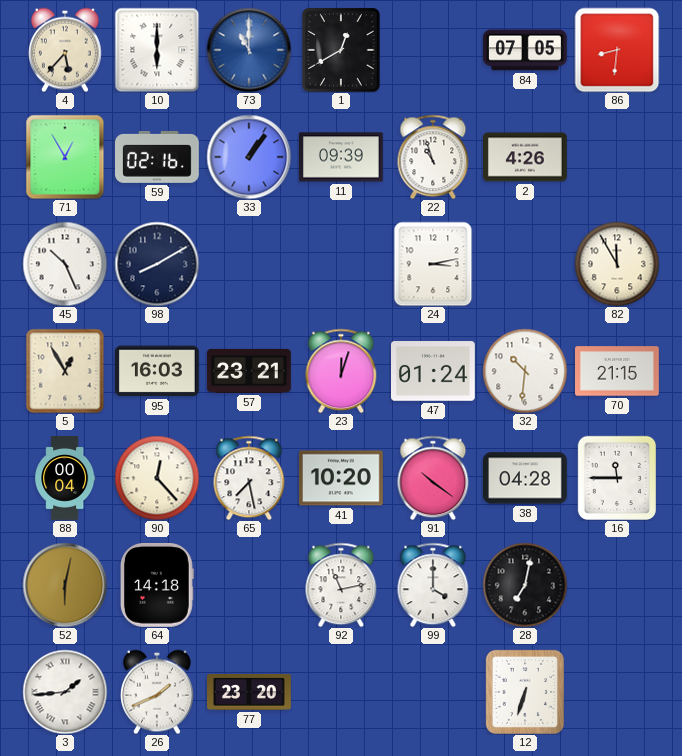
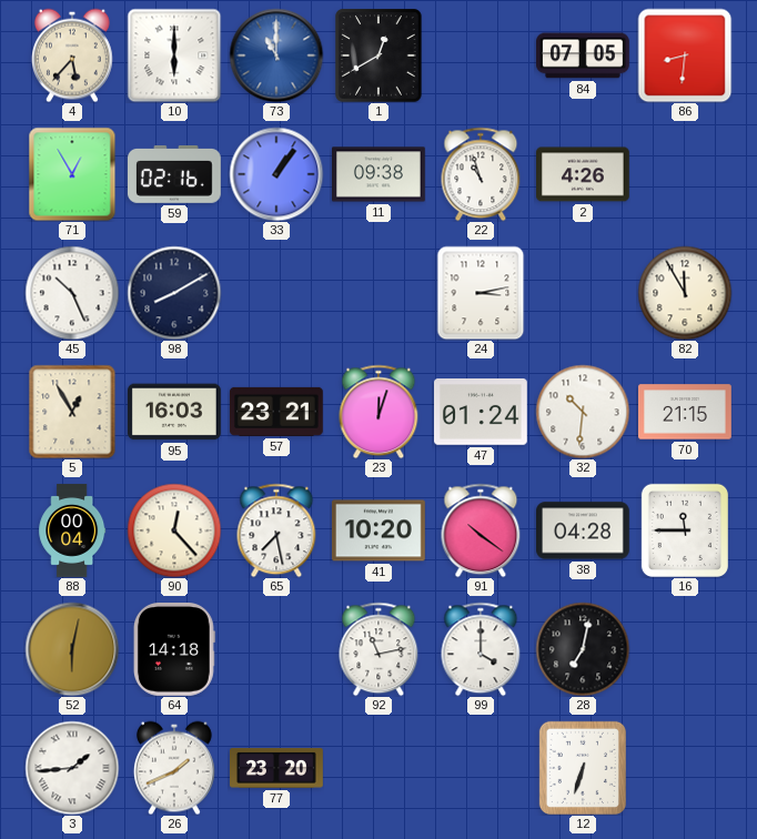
11: 09:39 -> 09:38 (380, 174)
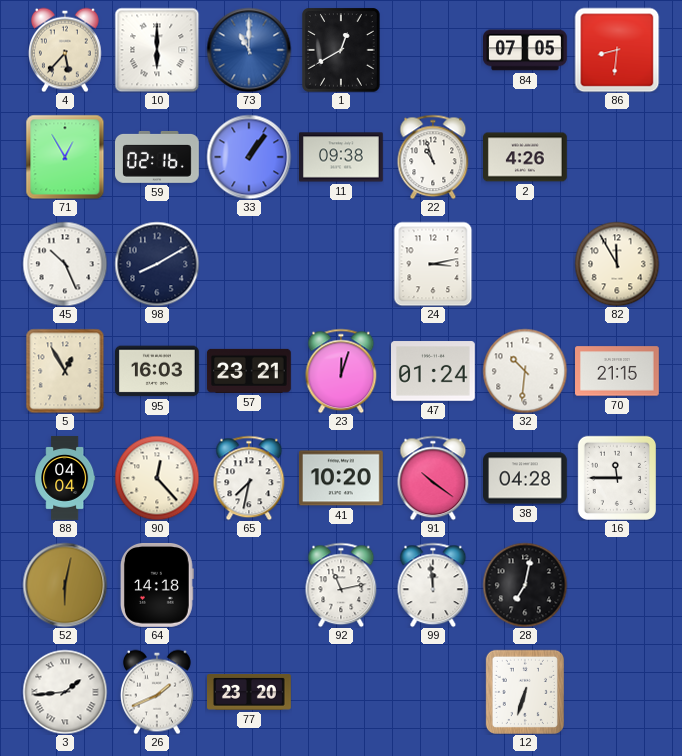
88: 00:04 -> 04:04 (65, 478)
65: 7:28 -> 7:32 (249, 478)
99: 4:00 -> 11:59 (433, 585)
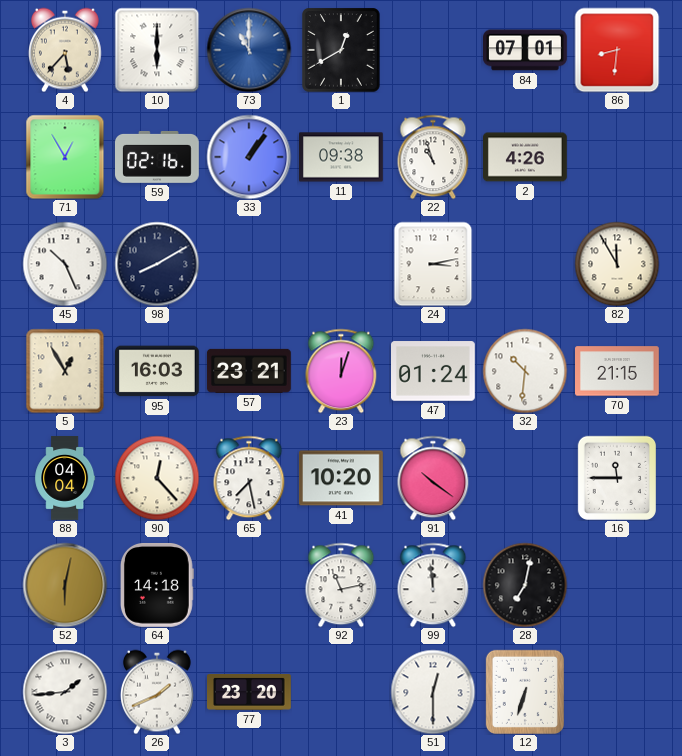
84: 07:05 -> 07:01 (526, 50)
65: 7:32 -> 7:28 (249, 478)
38: 04:28 -> none (526, 478)
51: none -> 12:30 (433, 692)
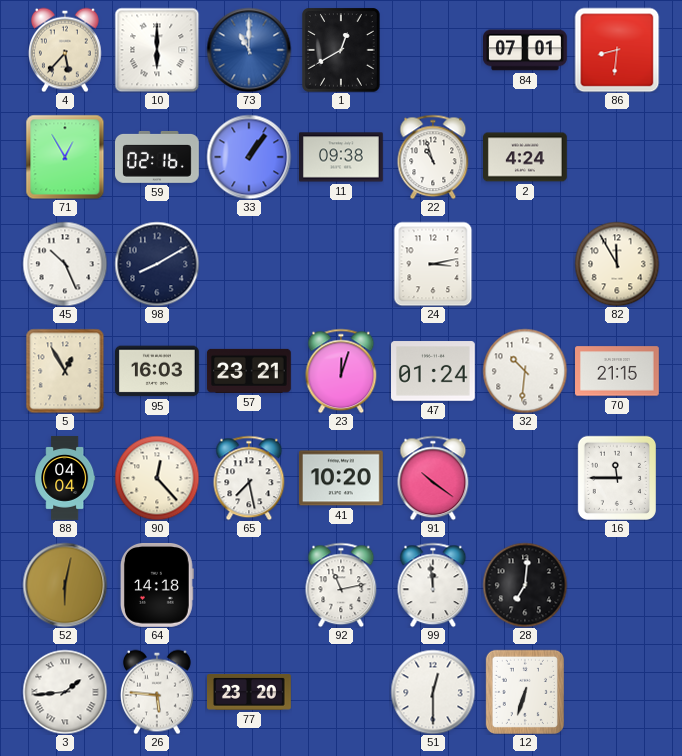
2: 4:26 -> 4:24 (526, 157)
28: 7:02 -> 7:01 (525, 585)
26: 1:41 -> 5:46 (157, 692)
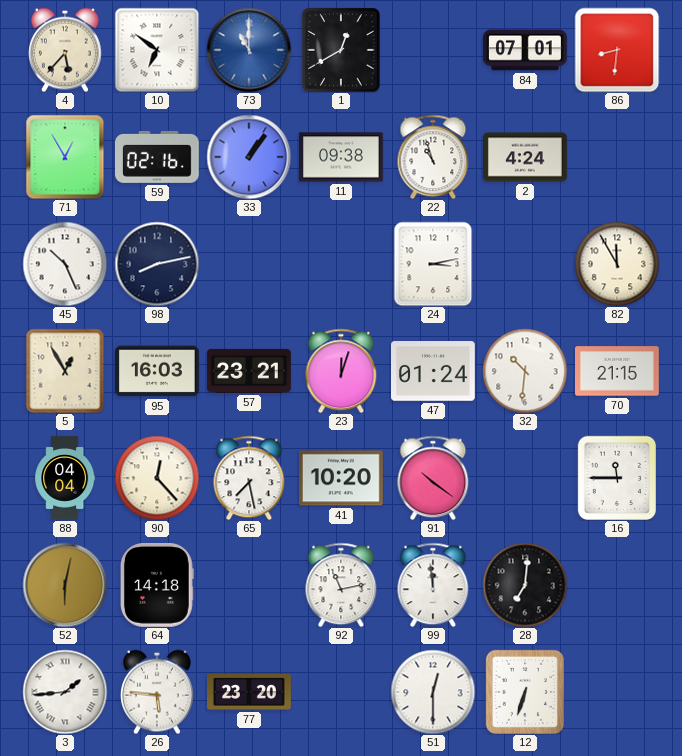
10: 6:00 -> 6:51 (157, 50)
98: 8:10 -> 8:13 (157, 264)
